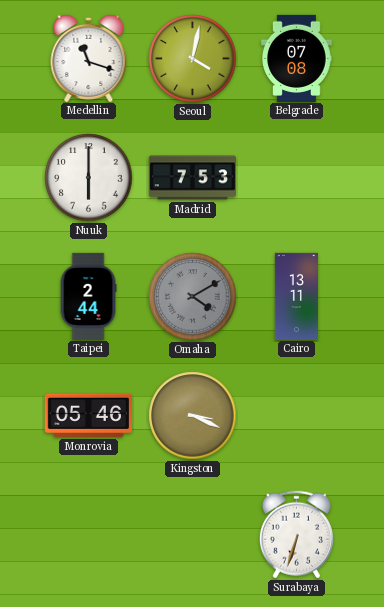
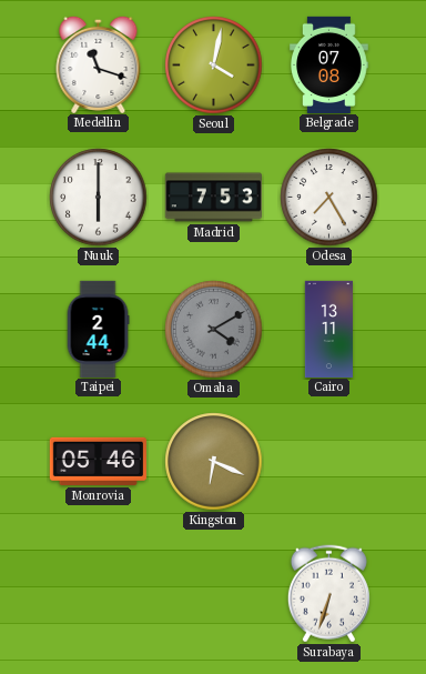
Odesa: none -> 7:25 (329, 198)
Kingston: 3:19 -> 6:19 (214, 462)
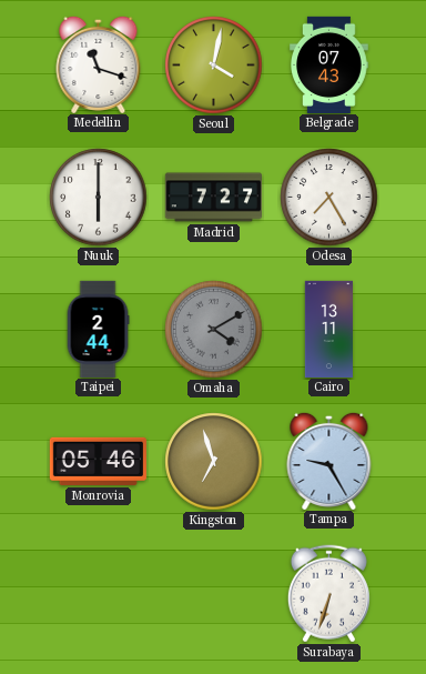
Belgrade: 07:08 -> 07:43 (329, 64)
Madrid: 7:53 -> 7:27 (213, 198)
Kingston: 6:19 -> 6:57 (214, 462)
Tampa: none -> 9:25 (329, 460)
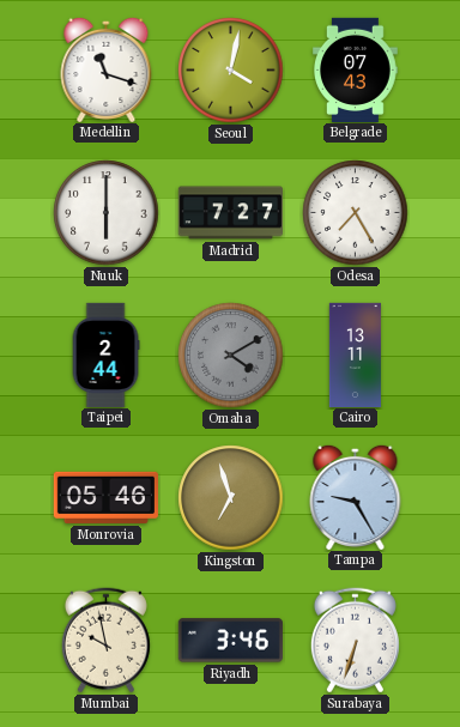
Mumbai: none -> 9:58 (105, 641)
Riyadh: none -> 3:46 (230, 641)
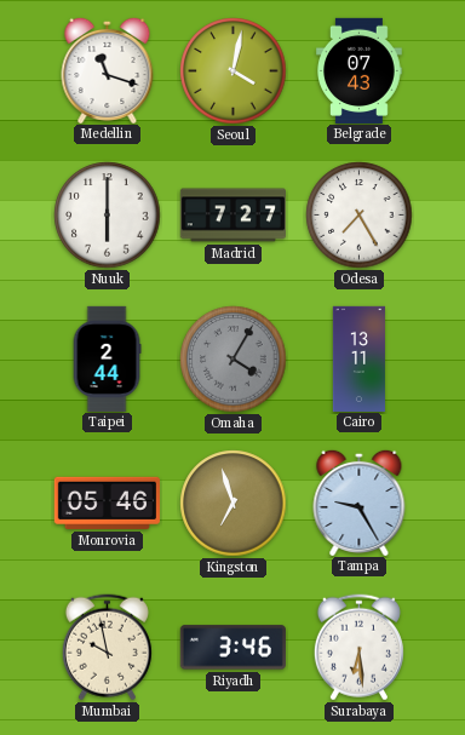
Omaha: 4:10 -> 4:05 (234, 360)
Surabaya: 6:33 -> 6:29 (358, 648)
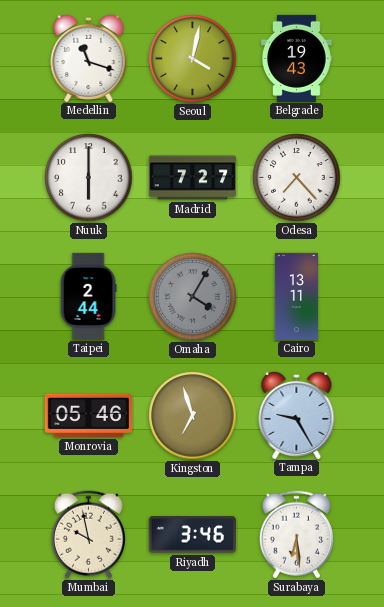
Belgrade: 07:43 -> 19:43 (297, 58)
Odesa: 7:25 -> 7:23 (297, 178)
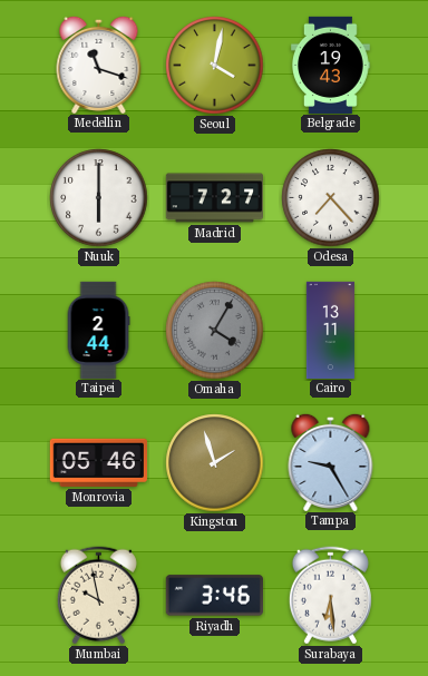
Kingston: 6:57 -> 1:57 (215, 463)
